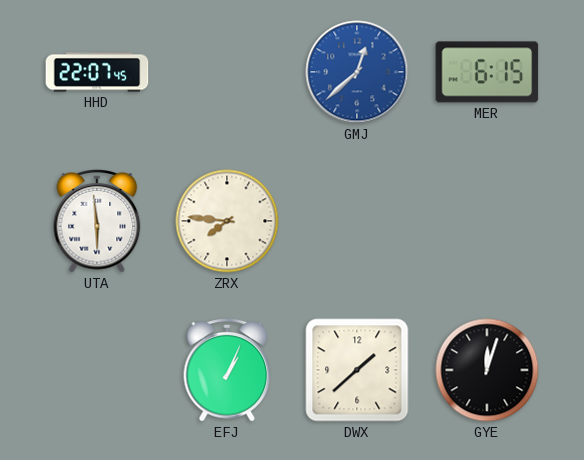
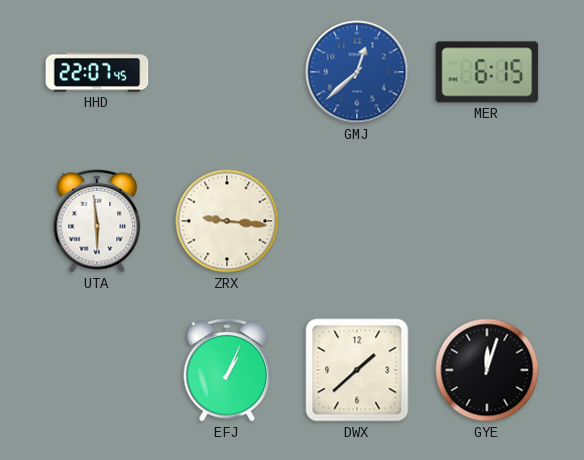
ZRX: 7:46 -> 9:16 (227, 221)
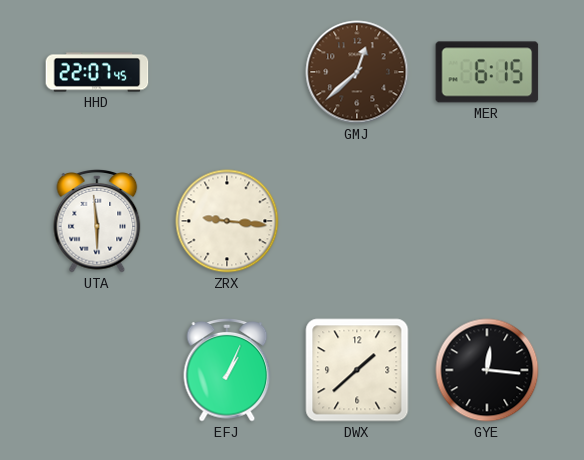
GMJ dial: blue -> brown (357, 72)
GYE: 12:03 -> 12:16 (487, 370)
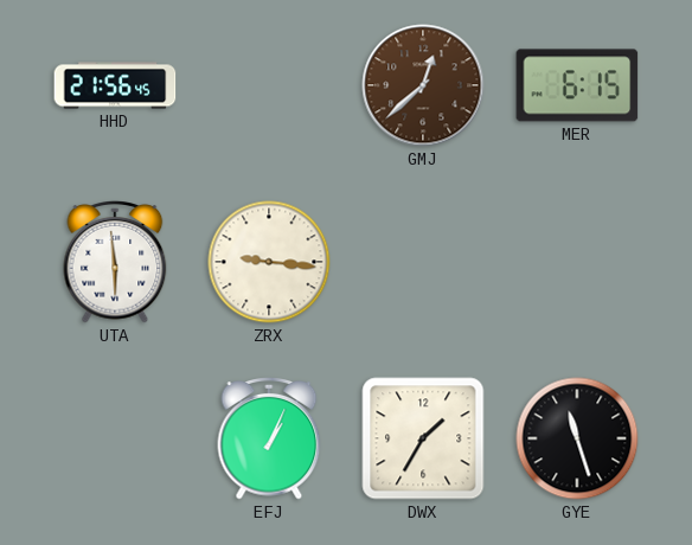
HHD: 22:07 -> 21:56 (115, 85)
DWX: 1:38 -> 1:35 (423, 438)
GYE: 12:16 -> 11:27 (577, 438)
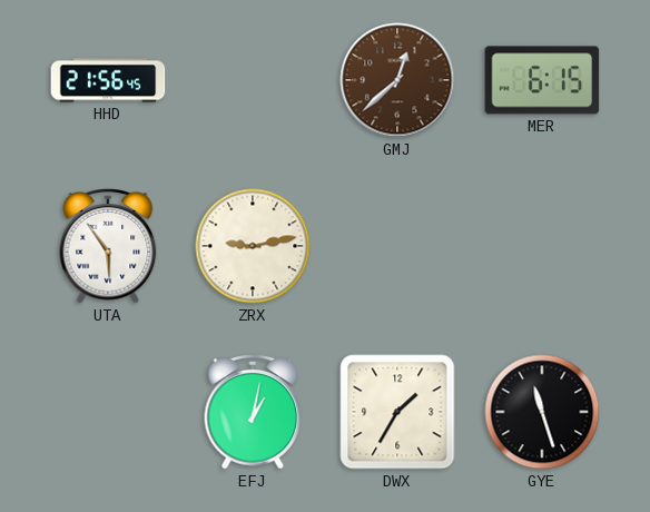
UTA: 5:59 -> 5:54 (108, 247)
ZRX: 9:16 -> 9:13 (253, 246)
EFJ: 1:04 -> 1:02 (253, 413)
